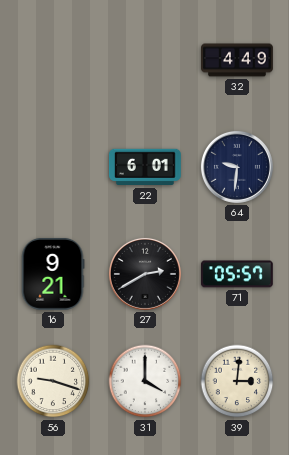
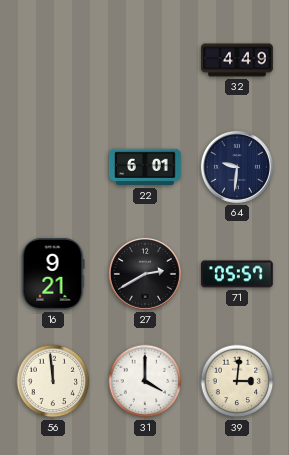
56: 9:18 -> 11:59 (53, 381)
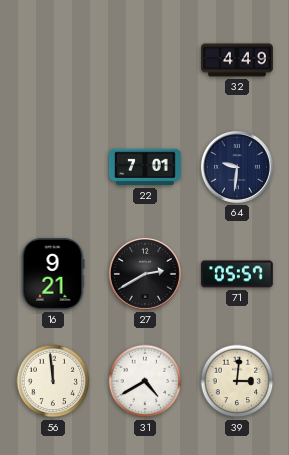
22: 6:01 -> 7:01 (145, 167)
31: 4:00 -> 4:40 (145, 381)
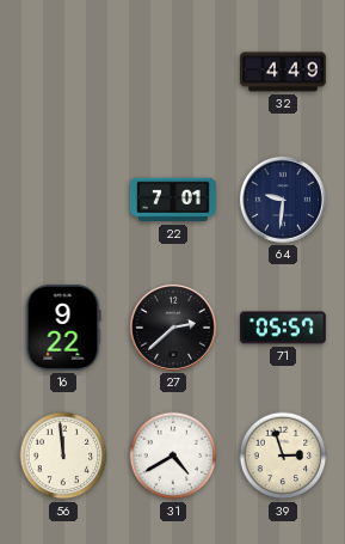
16: 9:21 -> 9:22 (63, 328)
27: 2:40 -> 2:38 (173, 328)
39: 3:01 -> 2:57 (283, 456)
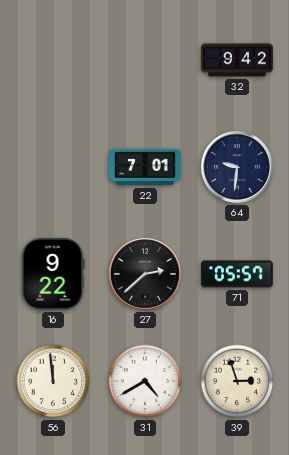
32: 4:49 -> 9:42 (238, 60)
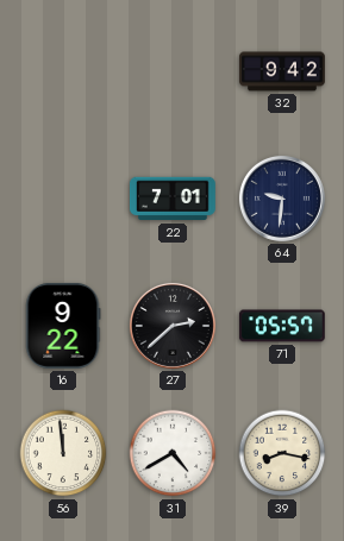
39: 2:57 -> 8:17 (282, 453)
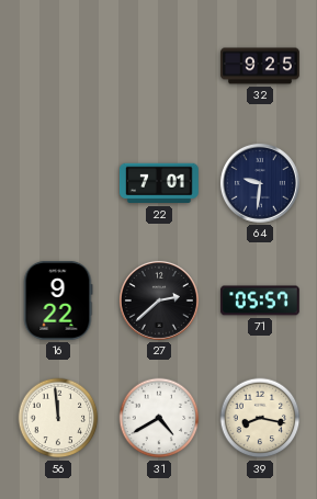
32: 9:42 -> 9:25 (261, 66)
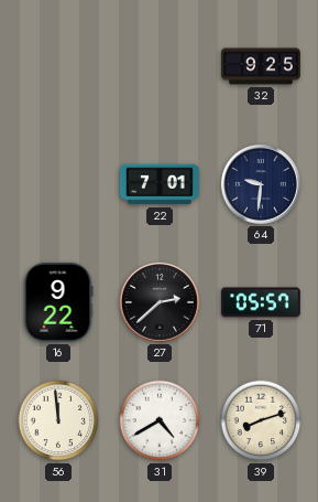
39: 8:17 -> 8:12 (261, 420)
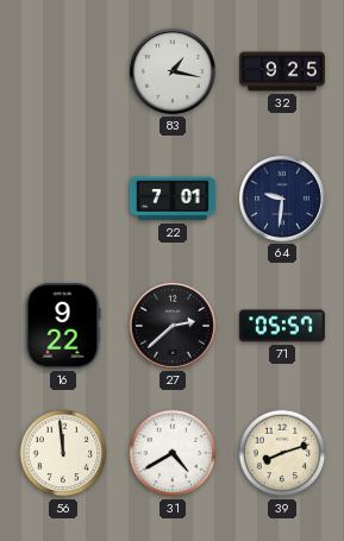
83: none -> 1:17 (173, 71)
